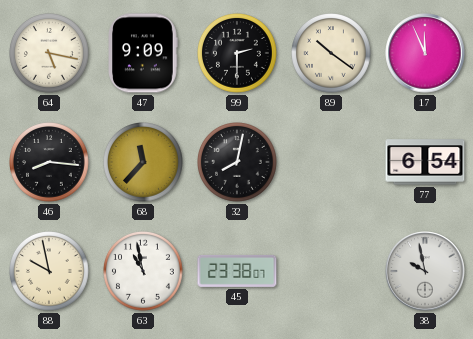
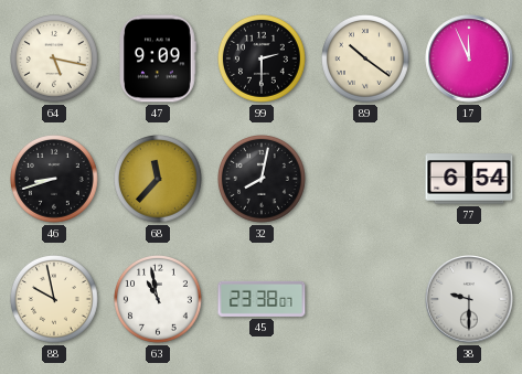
46: 8:16 -> 8:42 (55, 180)
38: 9:58 -> 9:30 (469, 299)
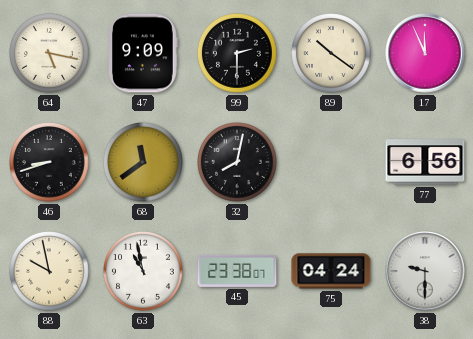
68: 11:37 -> 11:39 (144, 163)
77: 6:54 -> 6:56 (425, 162)
75: none -> 04:24 (331, 271)
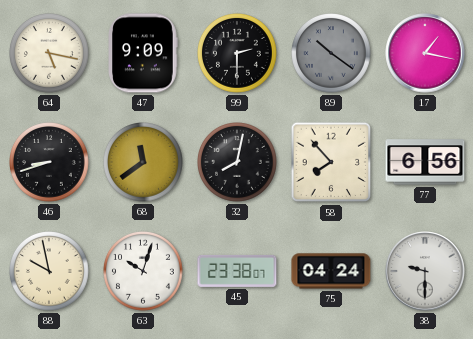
89 dial: cream -> grey (332, 54)
17: 11:56 -> 1:17 (425, 53)
58: none -> 7:53 (331, 162)
63: 10:58 -> 10:03 (144, 272)
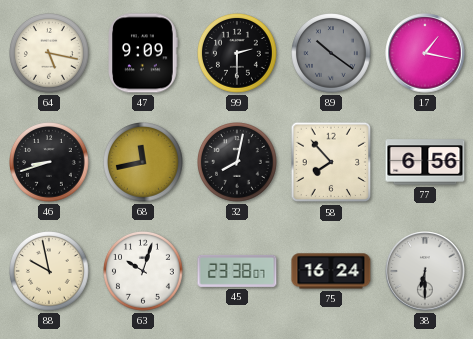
68: 11:39 -> 11:43 (144, 163)
75: 04:24 -> 16:24 (331, 271)
38: 9:30 -> 6:30 (425, 271)
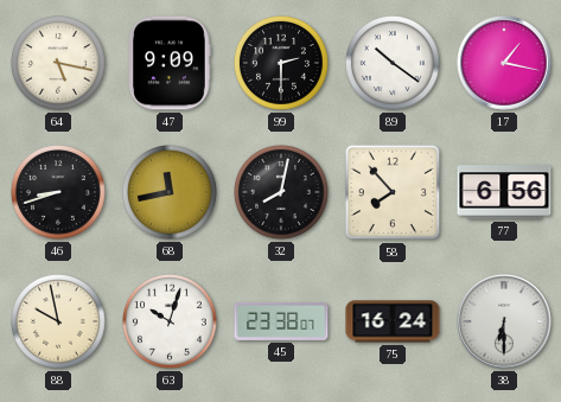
89 dial: grey -> white (394, 64)
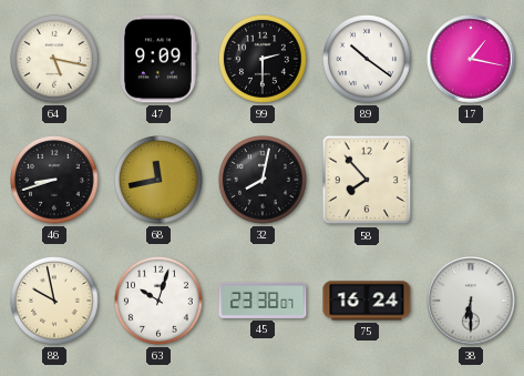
77: 6:56 -> none (504, 192)
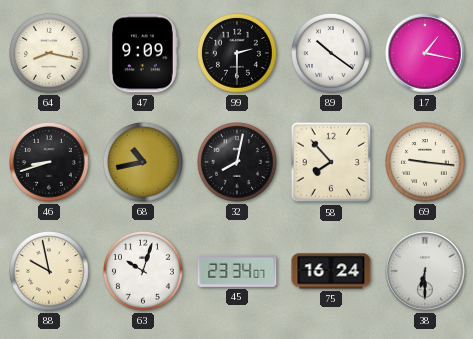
64: 5:17 -> 8:17 (50, 54)
68: 11:43 -> 10:43 (144, 163)
69: none -> 9:16 (426, 163)
45: 23:38 -> 23:34 (237, 271)
